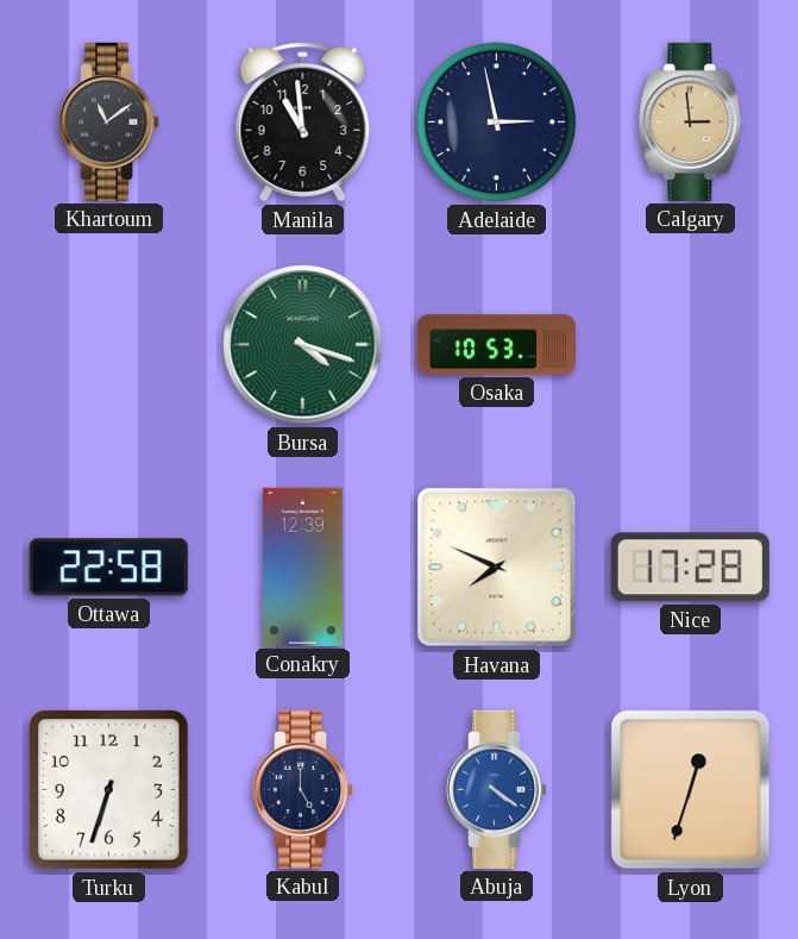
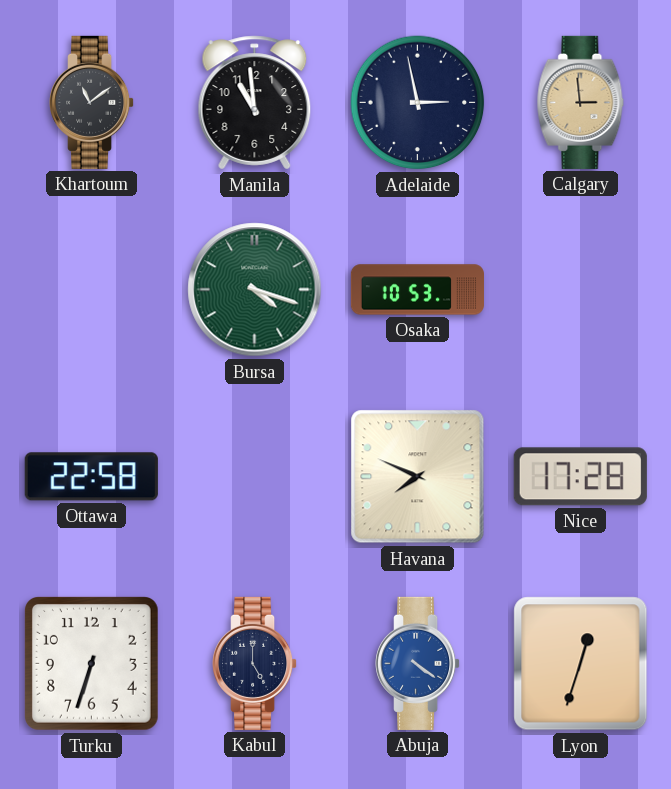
Conakry: 12:39 -> none (303, 566)
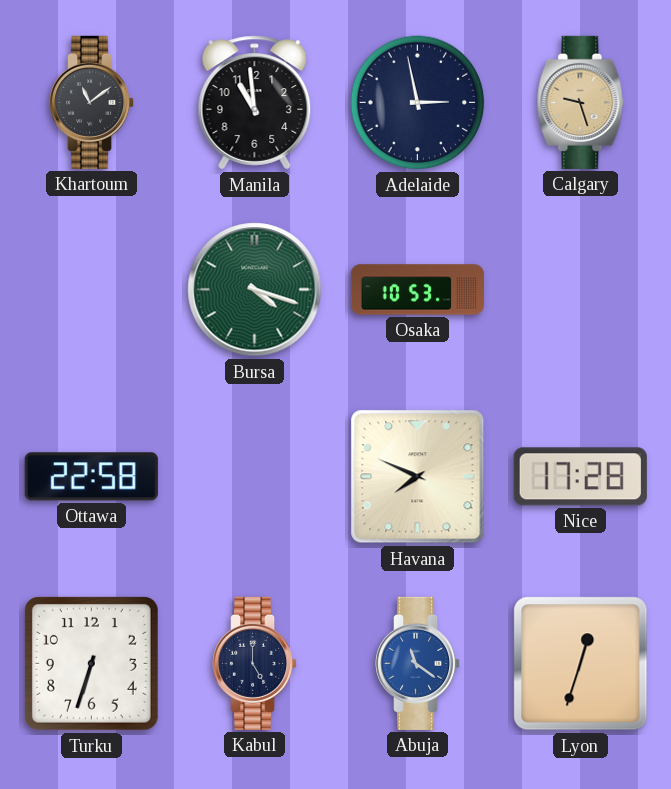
Calgary: 2:59 -> 9:27 (581, 102)
Abuja: 4:21 -> 11:21 (419, 663)
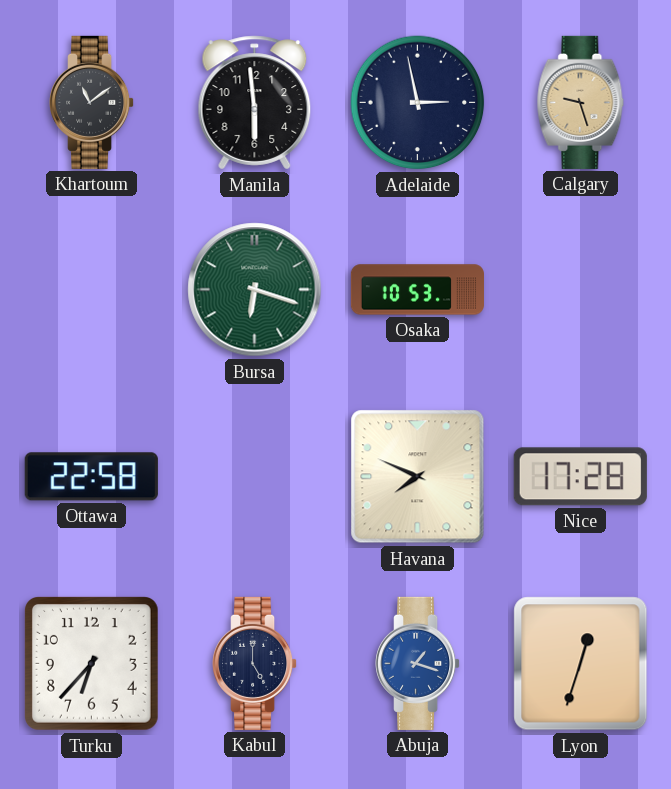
Manila: 10:59 -> 5:59 (255, 103)
Bursa: 4:18 -> 6:18 (255, 290)
Turku: 6:33 -> 6:37 (92, 664)
Abuja: 11:21 -> 1:18 (419, 663)
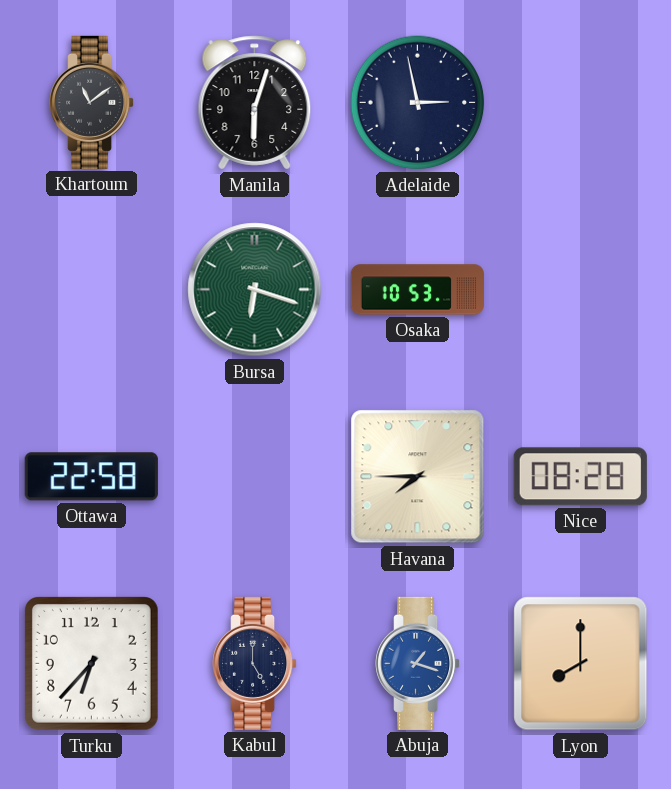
Manila: 5:59 -> 6:03 (255, 103)
Calgary: 9:27 -> none (581, 102)
Havana: 7:49 -> 7:45 (418, 477)
Nice: 17:28 -> 08:28 (580, 477)
Lyon: 12:33 -> 8:00 (581, 664)
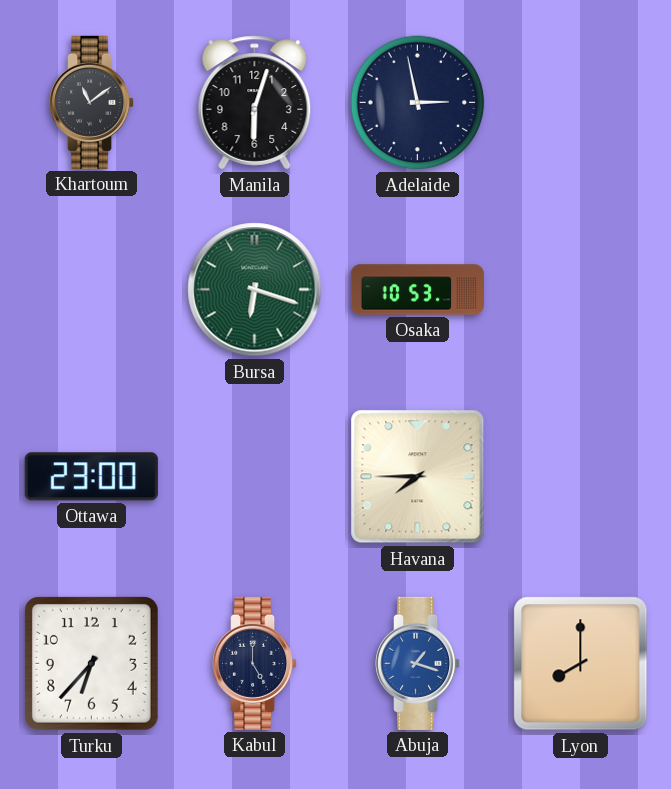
Ottawa: 22:58 -> 23:00 (91, 477)
Nice: 08:28 -> none (580, 477)
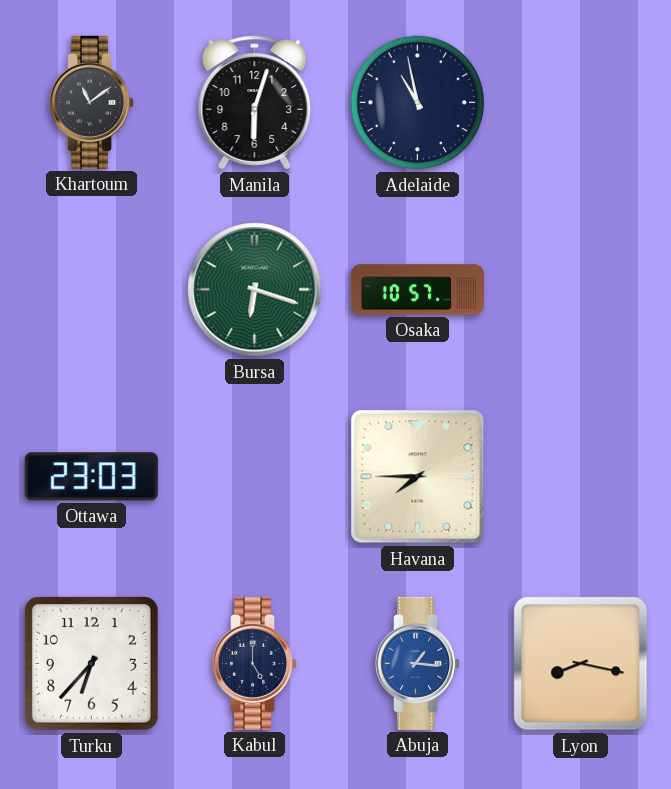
Adelaide: 2:58 -> 10:58 (418, 103)
Osaka: 10:53 -> 10:57 (417, 290)
Ottawa: 23:00 -> 23:03 (91, 477)
Abuja: 1:18 -> 1:16 (419, 663)
Lyon: 8:00 -> 8:17 (581, 664)
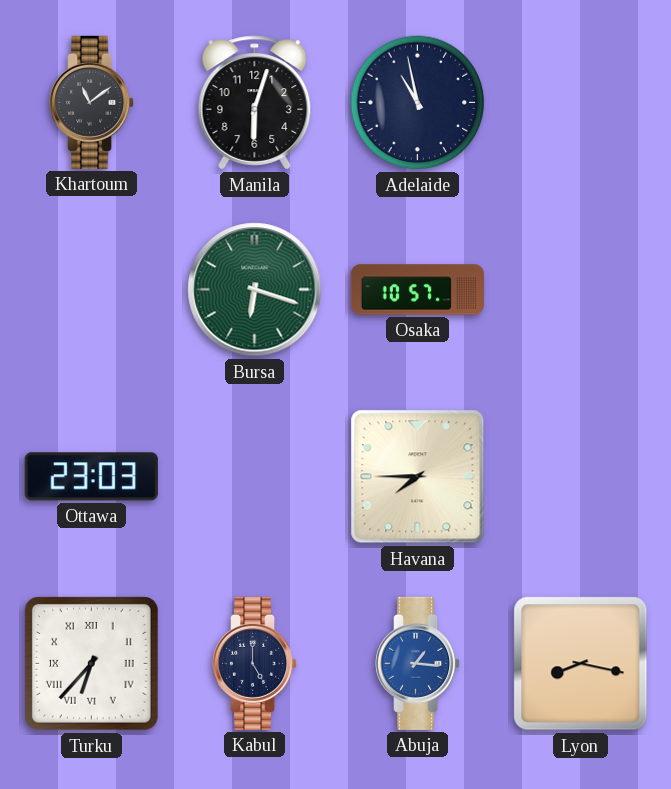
Turku numerals: Arabic -> Roman (92, 664)
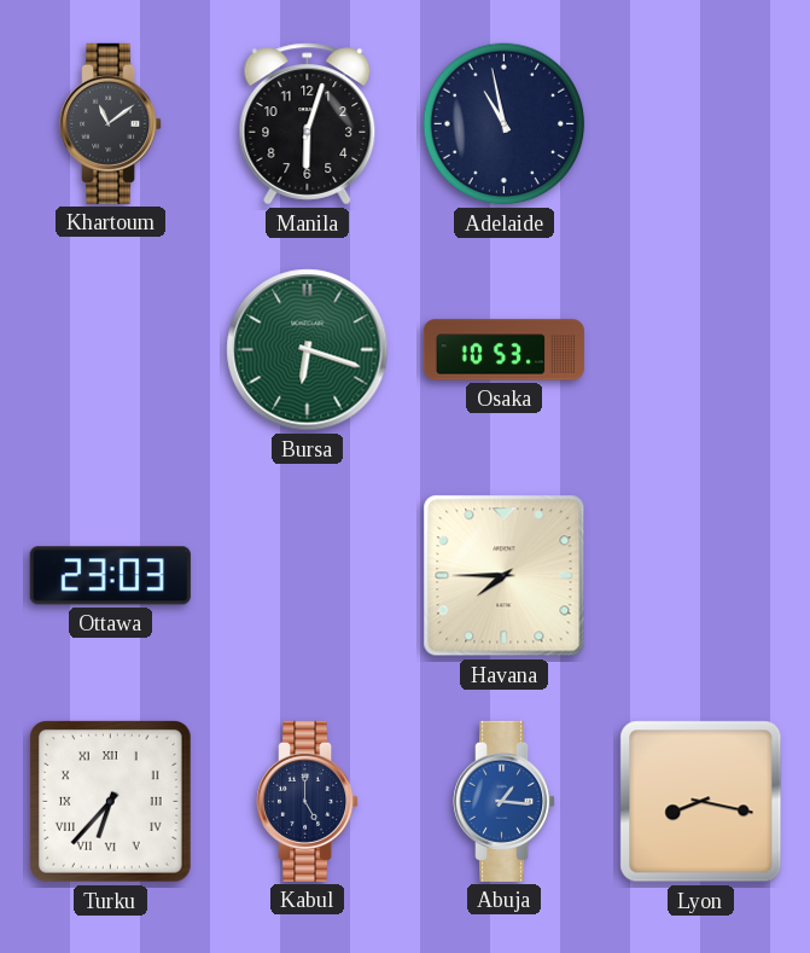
Osaka: 10:57 -> 10:53 (503, 350)
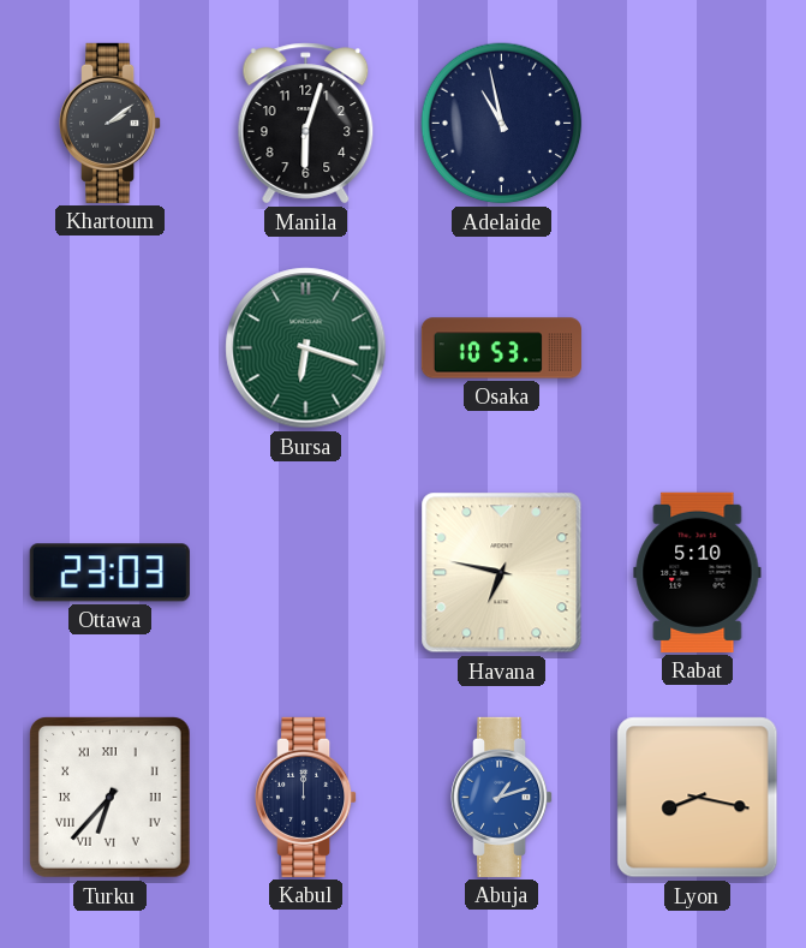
Khartoum: 11:09 -> 2:09 (112, 123)
Havana: 7:45 -> 6:47 (502, 573)
Rabat: none -> 5:10 (698, 572)
Kabul: 5:00 -> 12:00 (308, 797)
Abuja: 1:16 -> 1:12 (503, 797)
